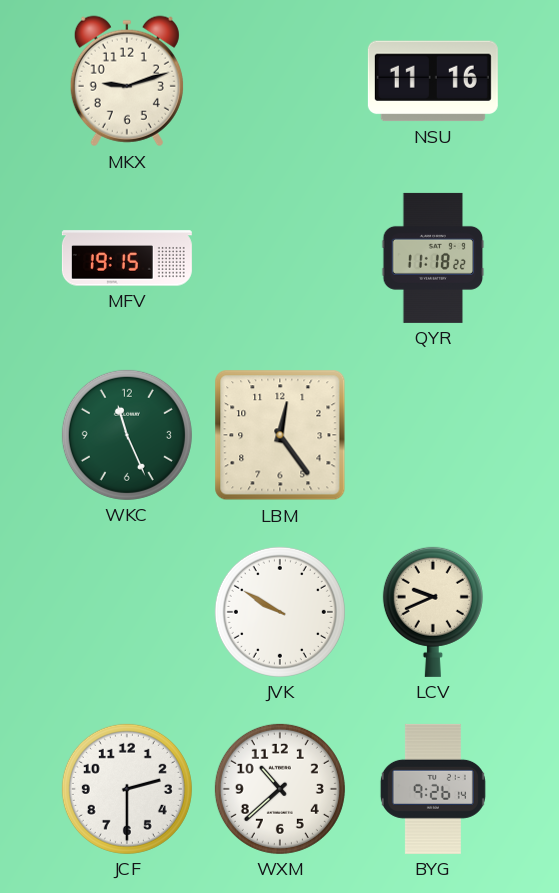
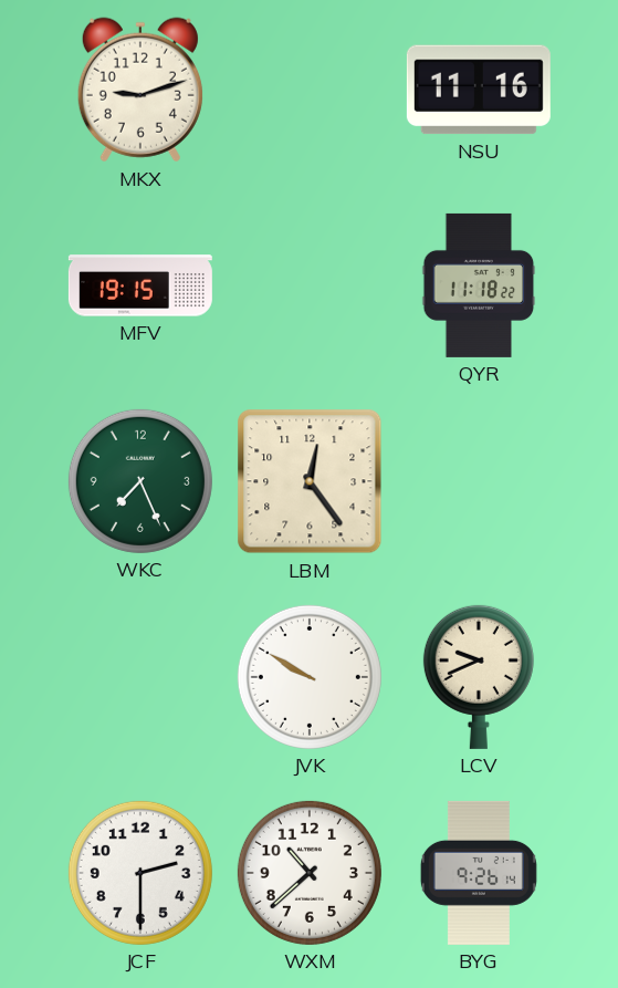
WKC: 11:26 -> 7:26 (140, 481)
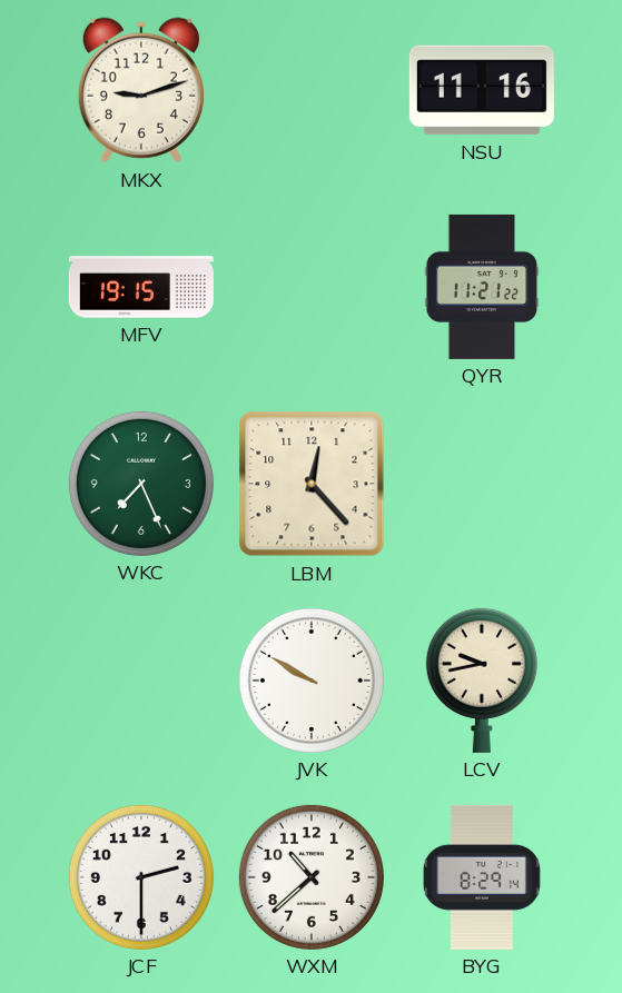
QYR: 11:18 -> 11:21 (482, 287)
LBM: 12:24 -> 12:23 (312, 484)
LCV: 9:41 -> 9:43 (482, 681)
BYG: 9:26 -> 8:29 (482, 877)
